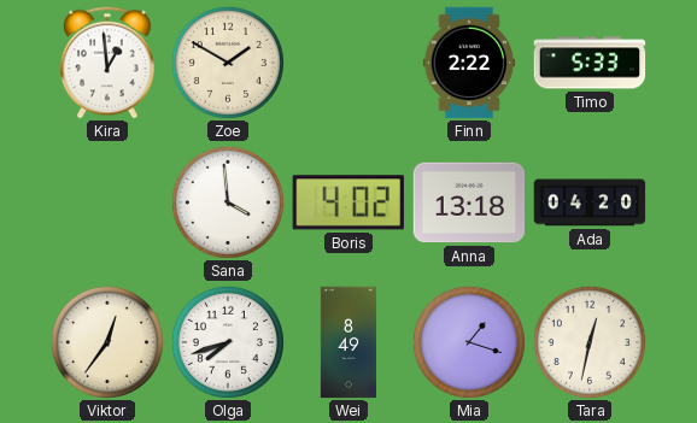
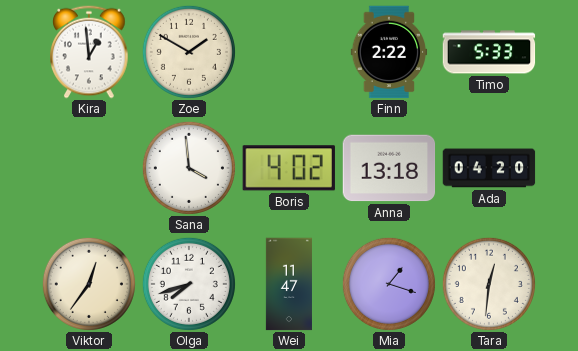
Wei: 8:49 -> 11:47 (289, 284)
Tara: 12:32 -> 12:31 (489, 284)
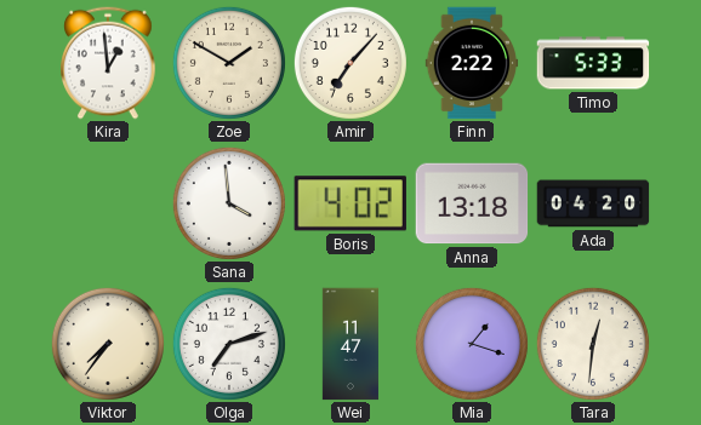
Amir: none -> 7:07 (350, 63)
Viktor: 12:36 -> 7:36 (108, 344)
Olga: 7:42 -> 7:12 (229, 344)
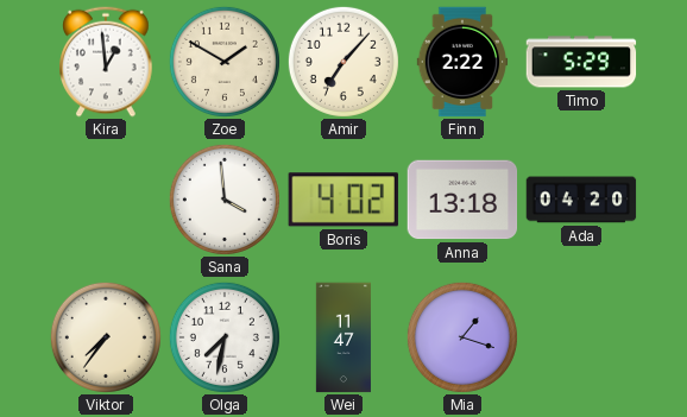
Timo: 5:33 -> 5:29 (581, 62)
Olga: 7:12 -> 7:32 (225, 337)
Tara: 12:31 -> none (593, 344)
